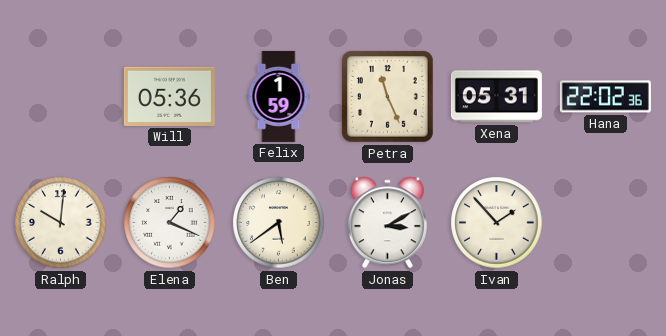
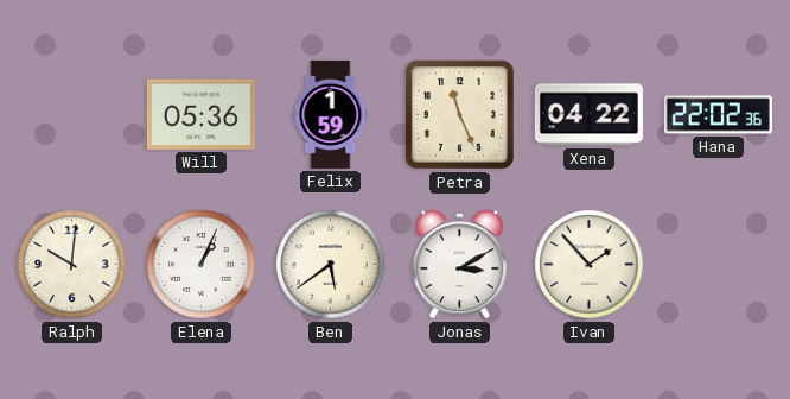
Xena: 05:31 -> 04:22 (588, 115)
Elena: 1:19 -> 1:04 (202, 265)
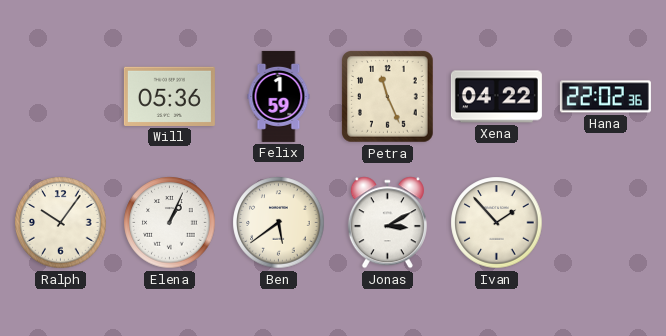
Ralph: 10:01 -> 10:06 (61, 223)
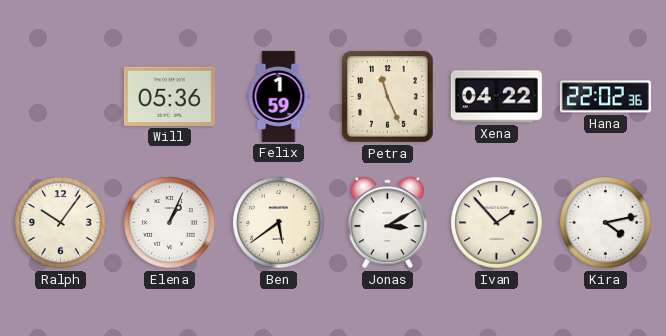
Kira: none -> 4:13 (606, 223)
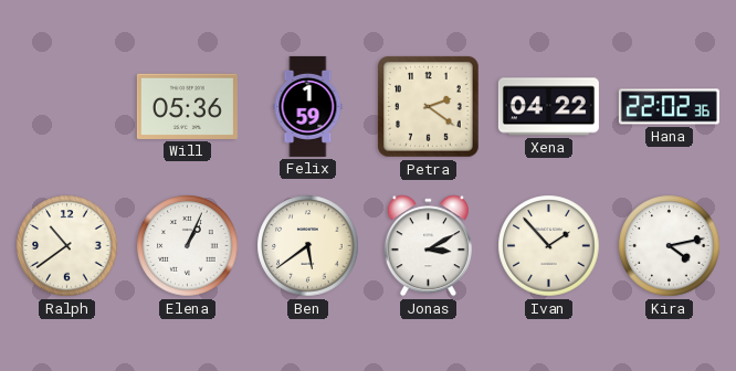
Petra: 11:26 -> 2:21 (429, 107)
Ralph: 10:06 -> 10:39 (67, 246)
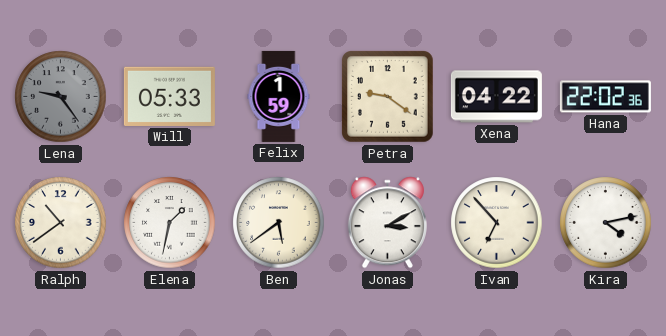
Lena: none -> 9:24 (61, 97)
Will: 05:36 -> 05:33 (169, 96)
Petra: 2:21 -> 9:21 (388, 97)
Elena: 1:04 -> 1:32 (170, 223)
Ivan: 1:53 -> 6:53 (497, 223)
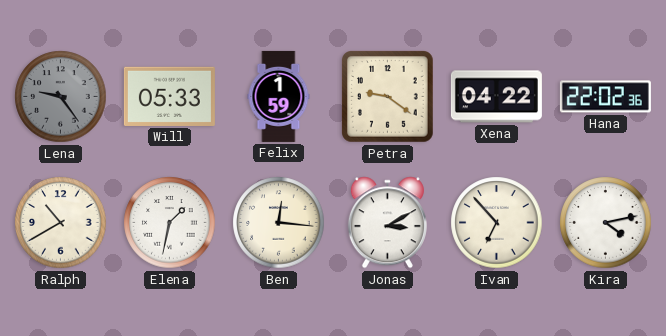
Ralph: 10:39 -> 10:40 (61, 223)
Ben: 5:39 -> 12:16 (279, 223)
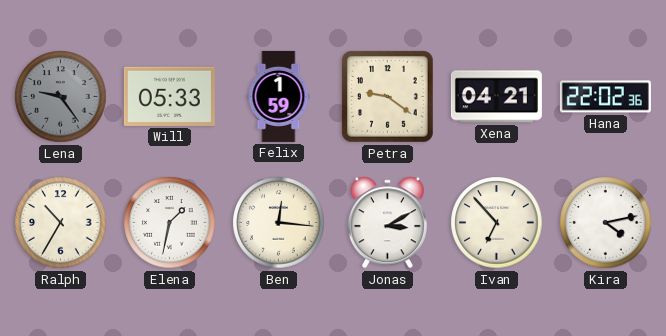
Xena: 04:22 -> 04:21 (496, 97)
Ralph: 10:40 -> 10:35 (61, 223)
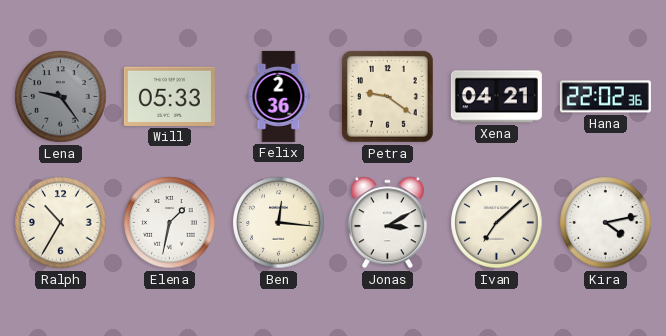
Felix: 1:59 -> 2:36 (279, 96)
Ivan: 6:53 -> 7:08 (497, 223)
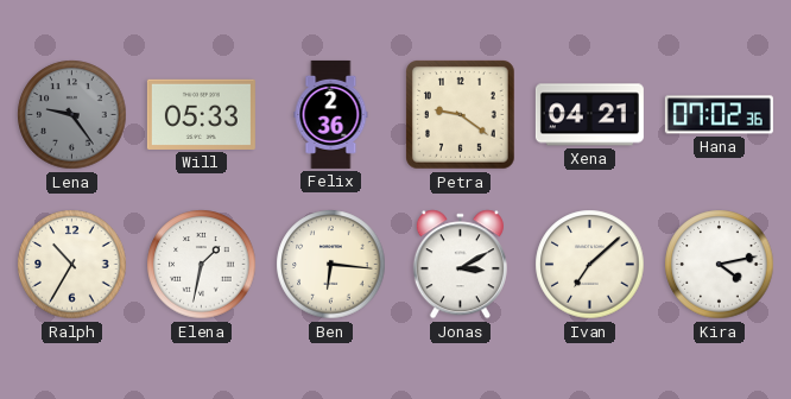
Hana: 22:02 -> 07:02 (719, 115)
Ben: 12:16 -> 6:16 (331, 265)
